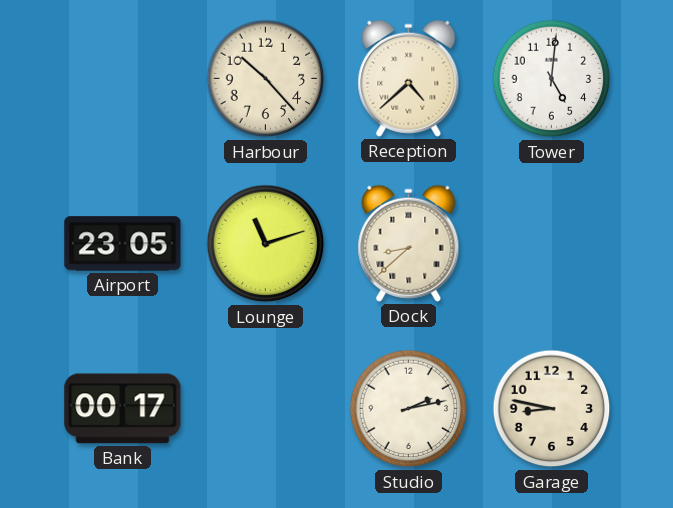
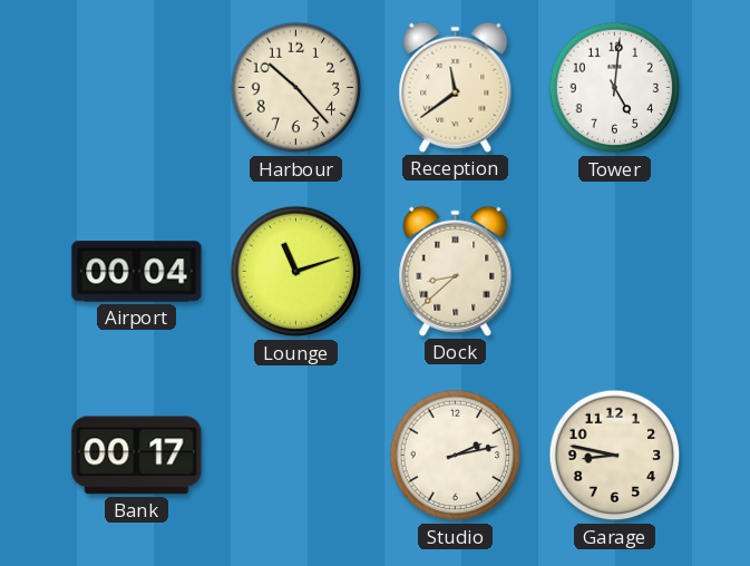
Reception: 4:38 -> 11:39 (456, 87)
Airport: 23:05 -> 00:04 (137, 272)
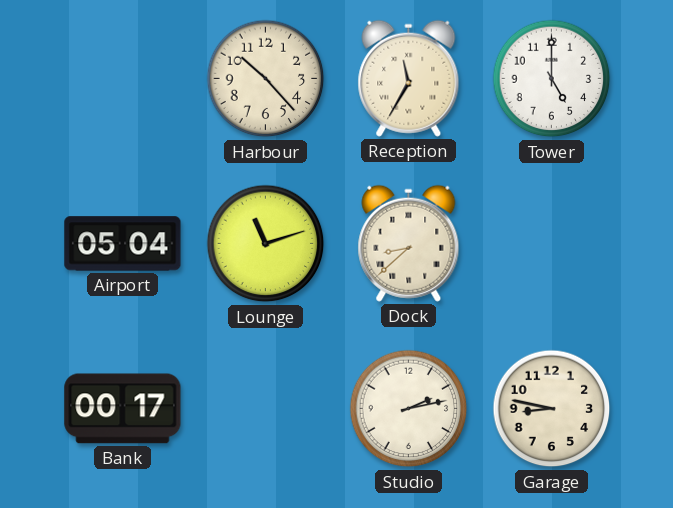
Reception: 11:39 -> 11:35 (409, 78)
Tower: 5:01 -> 5:00 (552, 79)
Airport: 00:04 -> 05:04 (123, 244)
